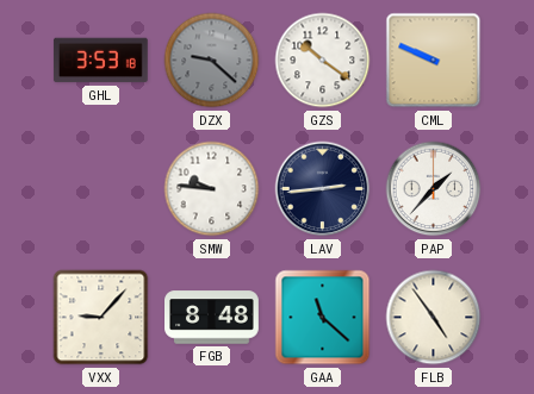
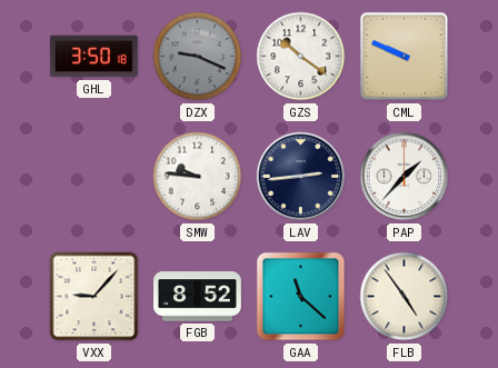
GHL: 3:53 -> 3:50 (93, 57)
DZX: 9:22 -> 9:19 (198, 57)
FGB: 8:48 -> 8:52 (198, 297)
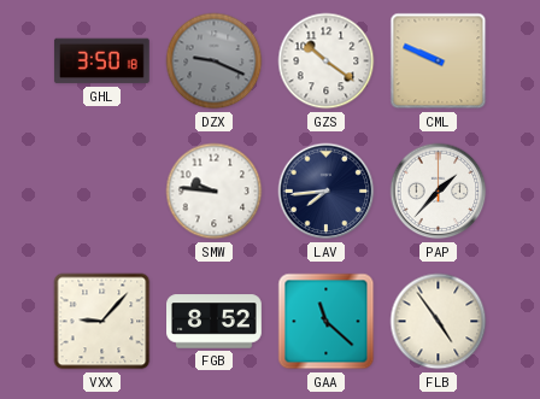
LAV: 2:44 -> 7:44 (327, 192)
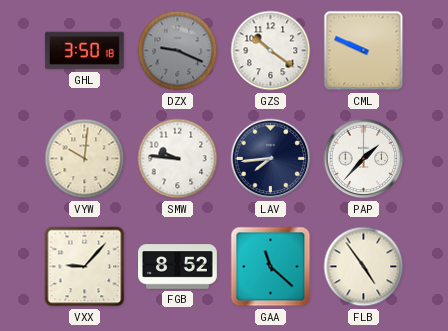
VYW: none -> 10:01 (85, 159)
